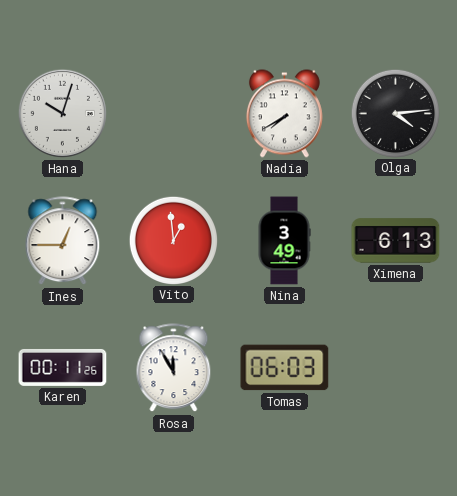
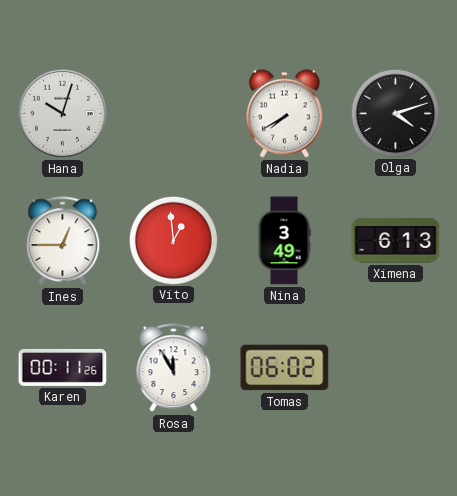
Olga: 4:14 -> 4:12 (395, 113)
Tomas: 06:03 -> 06:02 (285, 368)
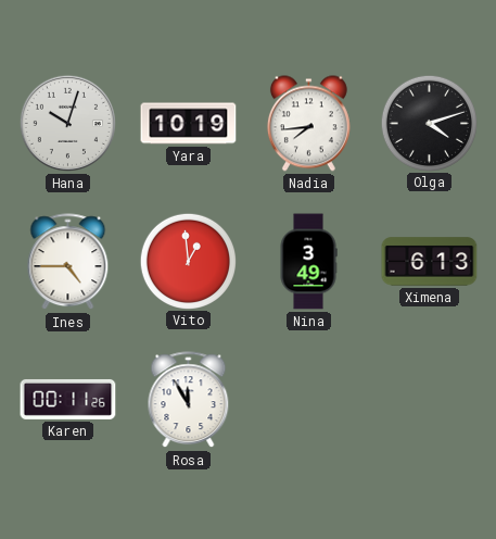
Yara: none -> 10:19 (189, 124)
Nadia: 7:40 -> 7:44 (308, 124)
Ines: 12:45 -> 4:45 (68, 262)
Tomas: 06:02 -> none (285, 368)
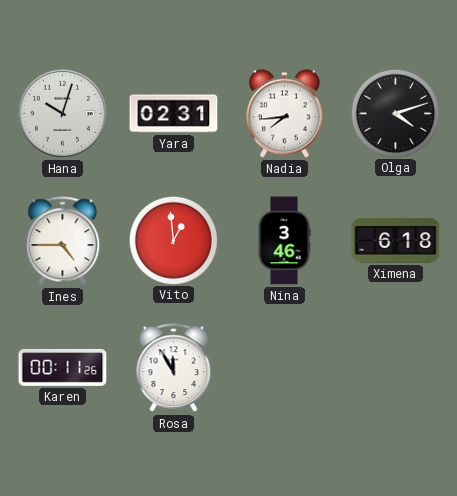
Yara: 10:19 -> 02:31 (174, 114)
Nina: 3:49 -> 3:46 (284, 241)
Ximena: 6:13 -> 6:18 (396, 241)
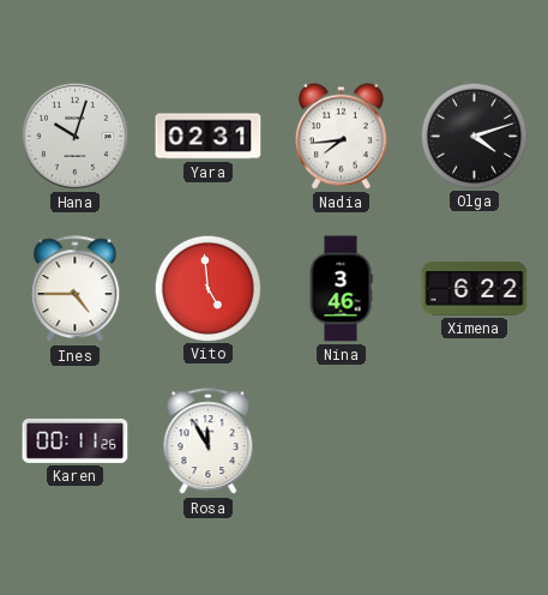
Vito: 12:59 -> 4:59 (207, 288)
Ximena: 6:18 -> 6:22 (475, 289)
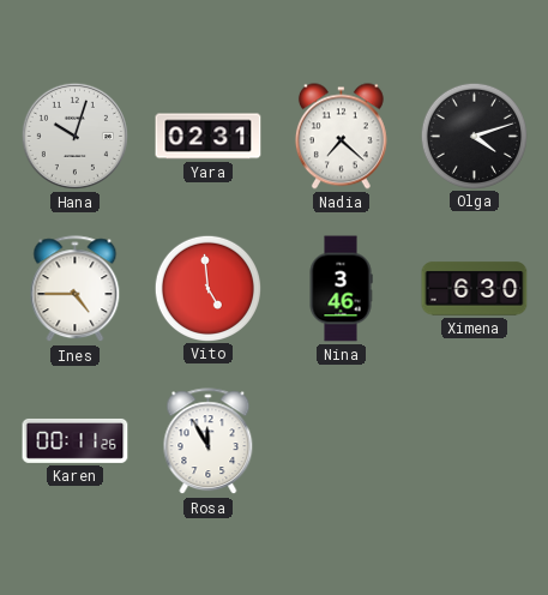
Nadia: 7:44 -> 7:22 (341, 137)
Ximena: 6:22 -> 6:30 (475, 289)
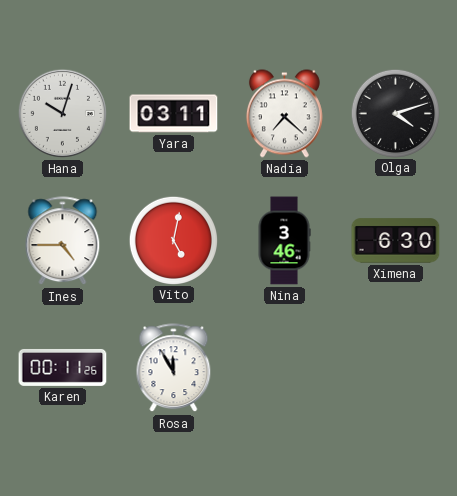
Yara: 02:31 -> 03:11 (174, 114)
Vito: 4:59 -> 5:02 (173, 240)
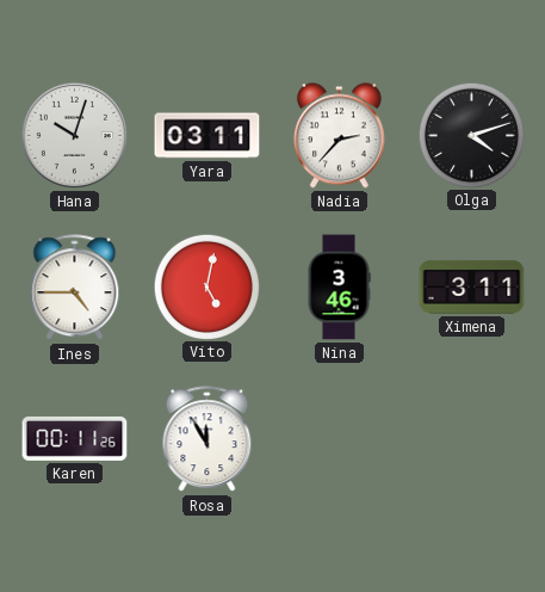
Nadia: 7:22 -> 2:37 (339, 136)
Ximena: 6:30 -> 3:11 (472, 288)
